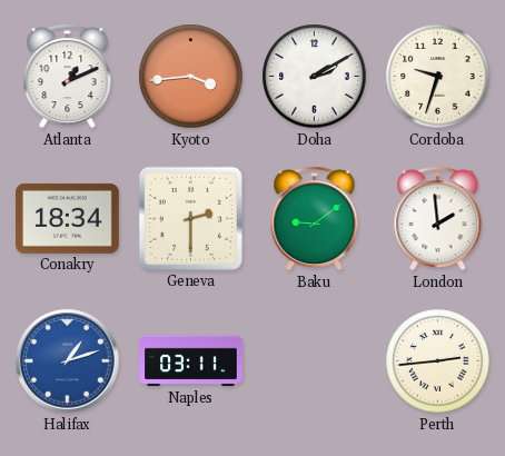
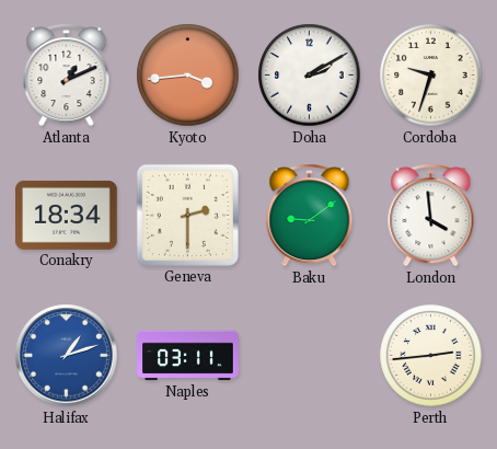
London: 1:59 -> 3:59 (431, 216)
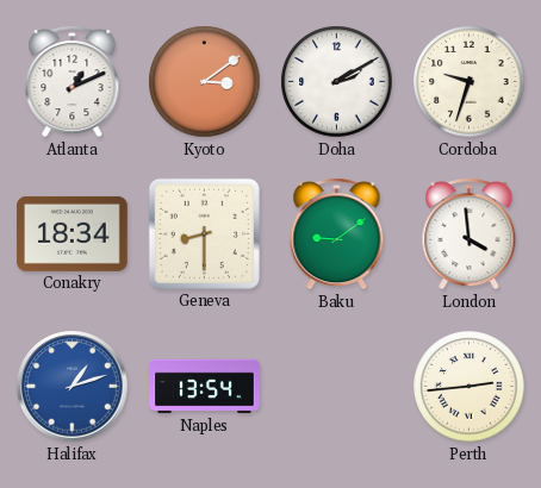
Kyoto: 3:44 -> 3:09 (205, 82)
Geneva: 2:30 -> 8:30 (204, 233)
Naples: 03:11 -> 13:54 (205, 387)
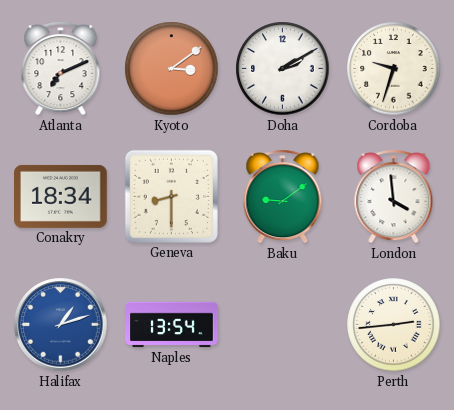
Atlanta: 1:11 -> 7:11 (61, 69)
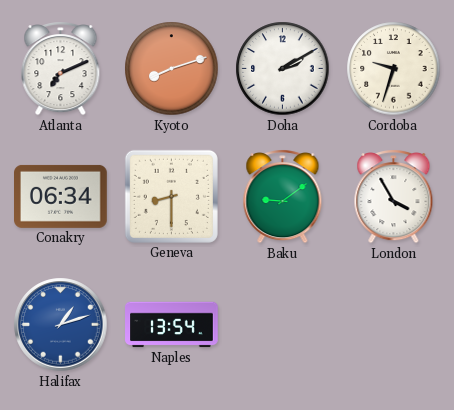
Kyoto: 3:09 -> 8:12 (172, 69)
Conakry: 18:34 -> 06:34 (61, 196)
London: 3:59 -> 3:55 (394, 197)
Perth: 2:44 -> none (394, 325)
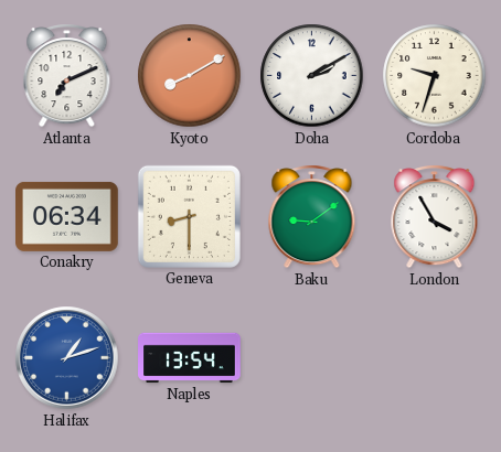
Kyoto: 8:12 -> 8:10 (190, 76)
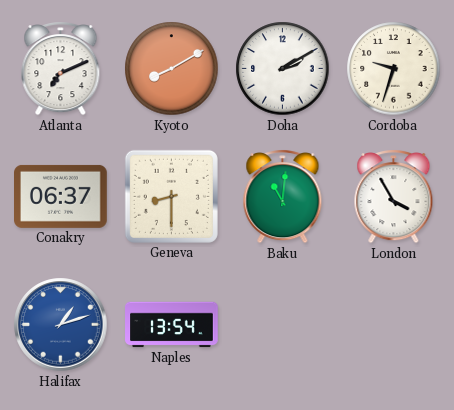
Conakry: 06:34 -> 06:37 (61, 196)
Baku: 9:09 -> 11:01 (283, 197)
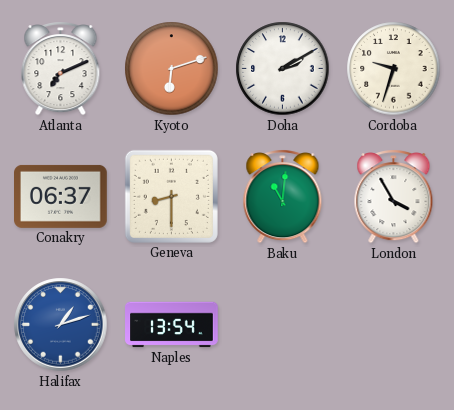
Kyoto: 8:10 -> 6:12 (172, 69)
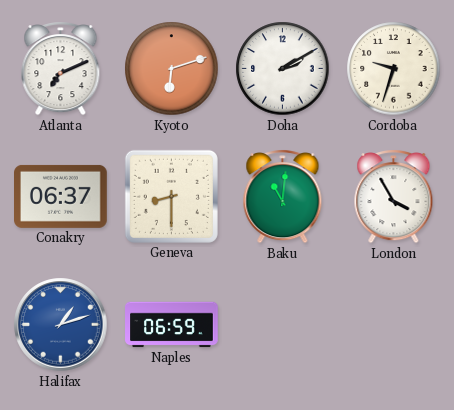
Naples: 13:54 -> 06:59 (172, 325)
